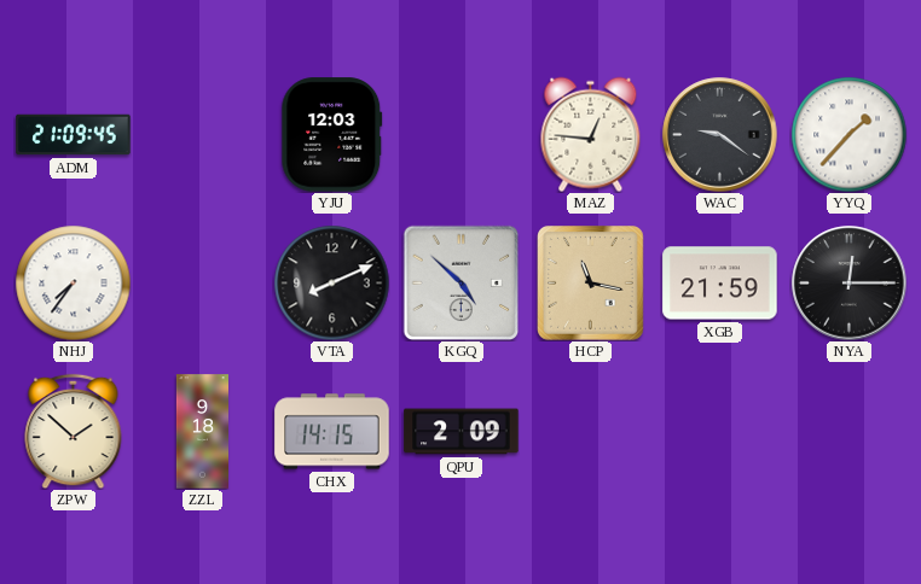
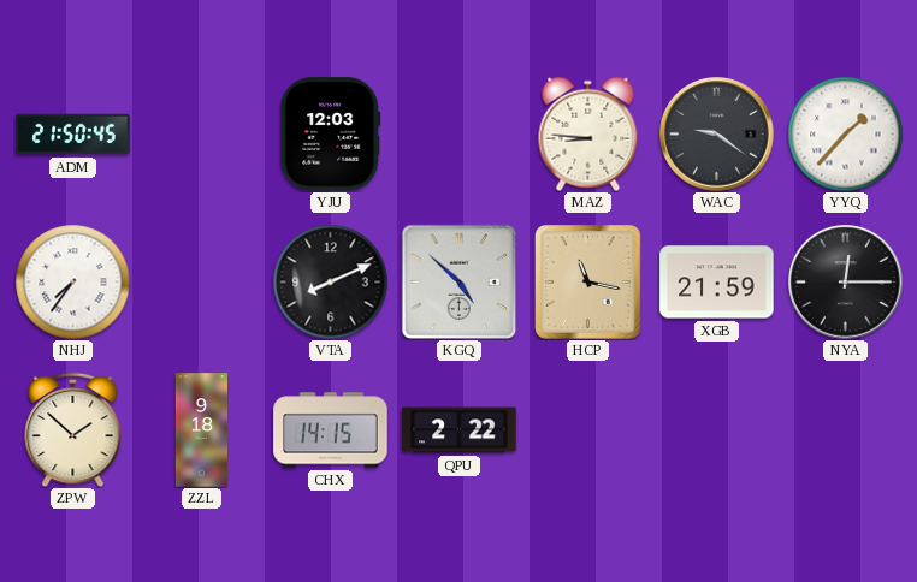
ADM: 21:09 -> 21:50 (73, 135)
MAZ: 12:46 -> 8:46 (588, 133)
QPU: 2:09 -> 2:22 (460, 430)
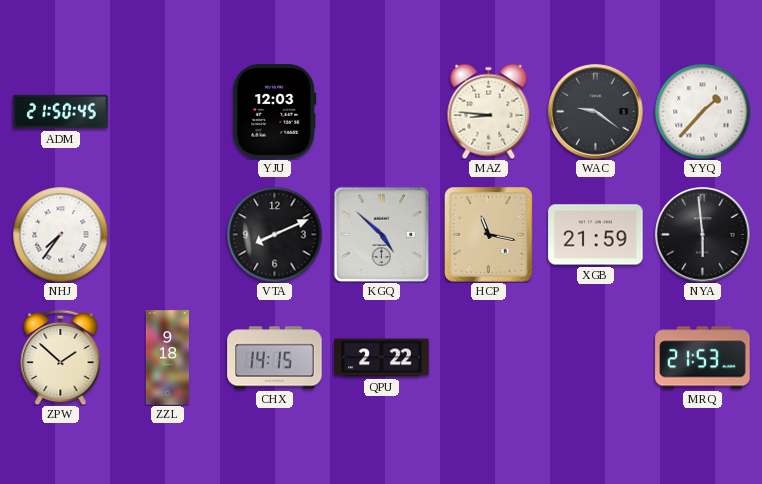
NYA: 12:15 -> 5:59 (703, 235)
MRQ: none -> 21:53 (703, 358)
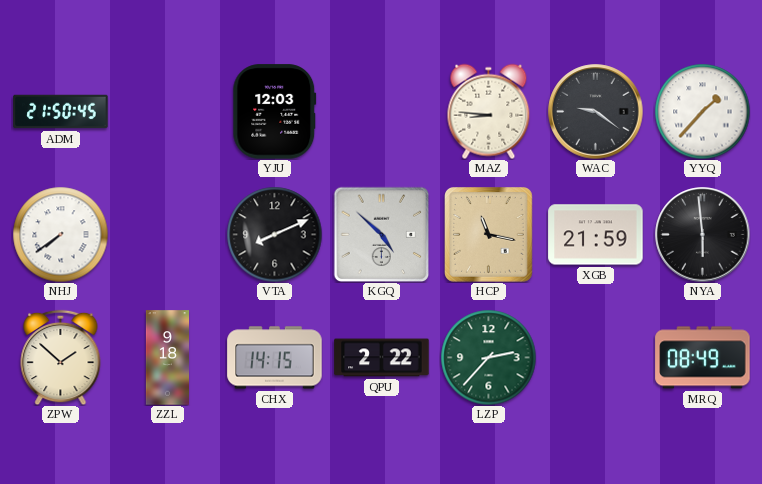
NHJ: 7:36 -> 7:39 (60, 234)
LZP: none -> 2:37 (488, 357)
MRQ: 21:53 -> 08:49 (703, 358)
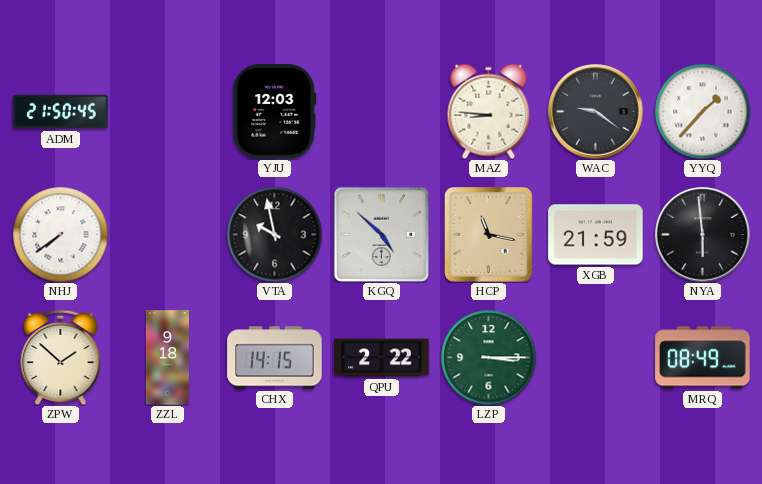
VTA: 8:11 -> 9:58 (274, 234)
LZP: 2:37 -> 3:15 (488, 357)
